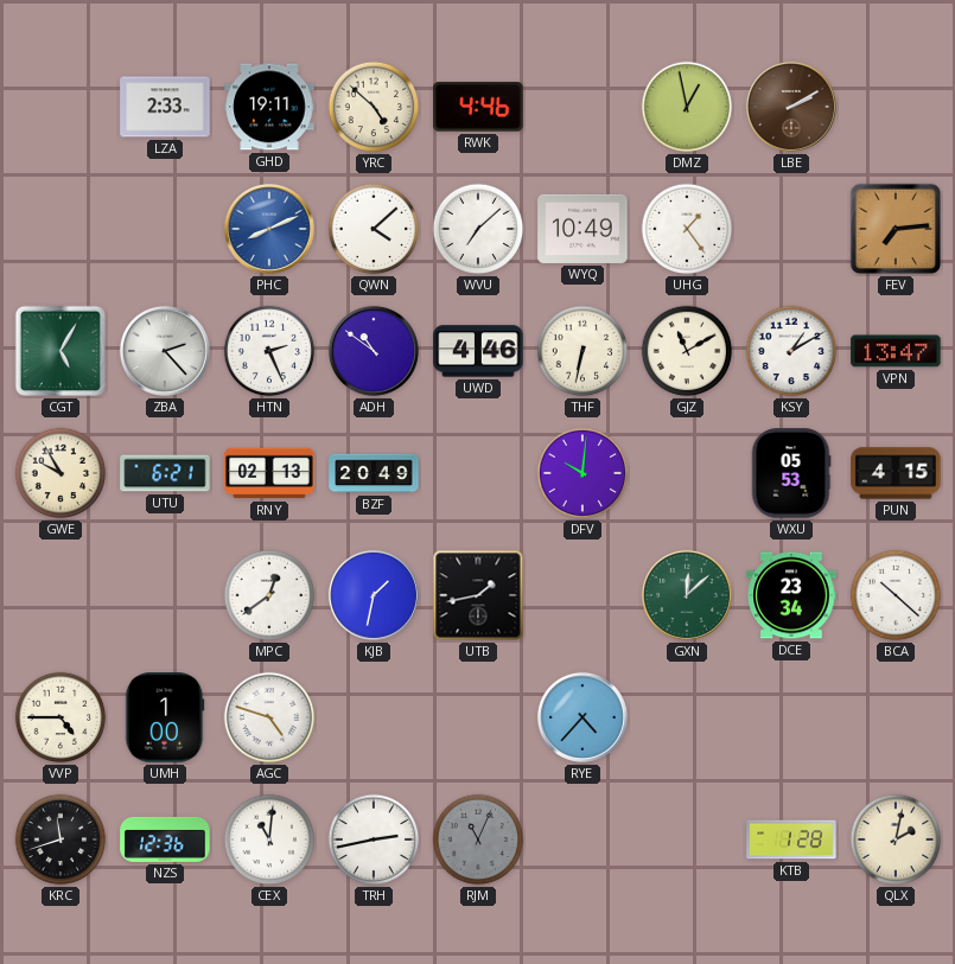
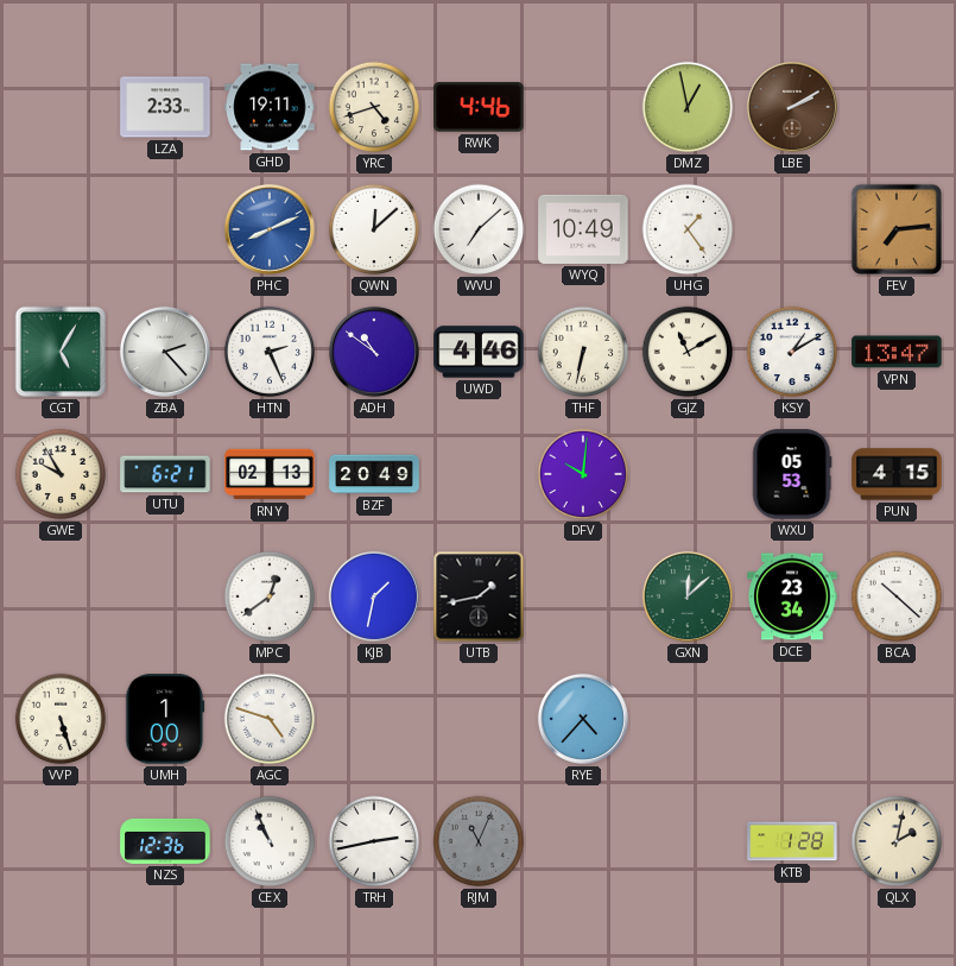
YRC: 4:52 -> 4:42 (374, 107)
QWN: 4:08 -> 12:08 (374, 229)
VVP: 4:45 -> 5:27 (61, 719)
KRC: 11:42 -> none (61, 839)
CEX: 11:01 -> 10:56 (270, 841)
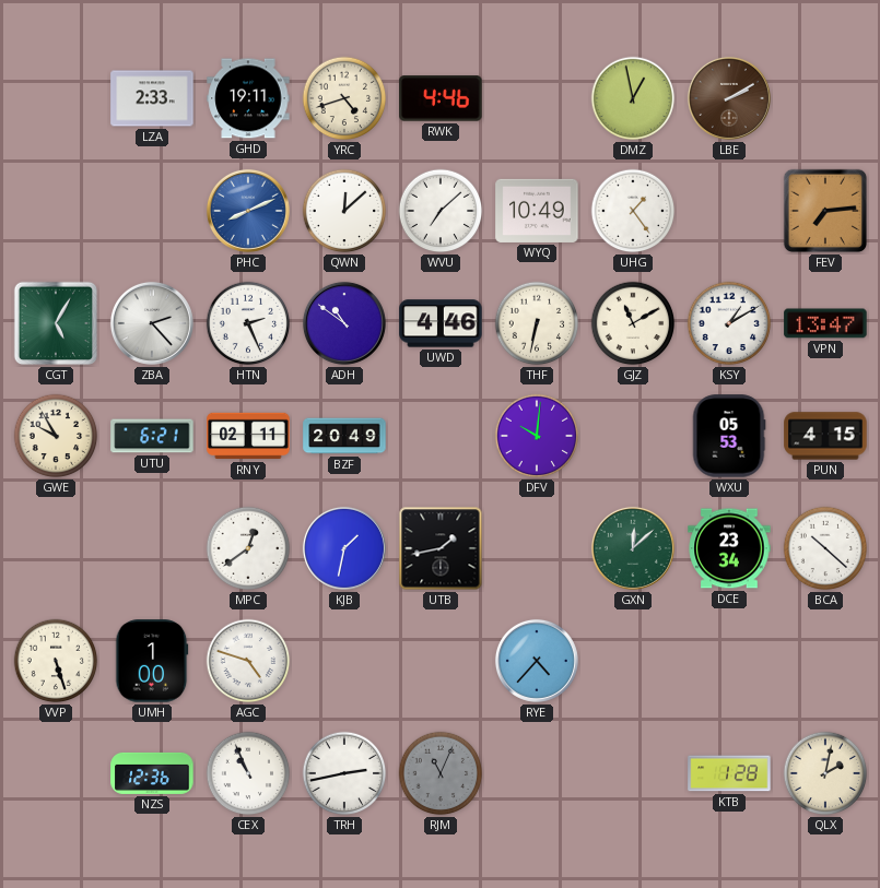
RNY: 02:13 -> 02:11 (248, 436)
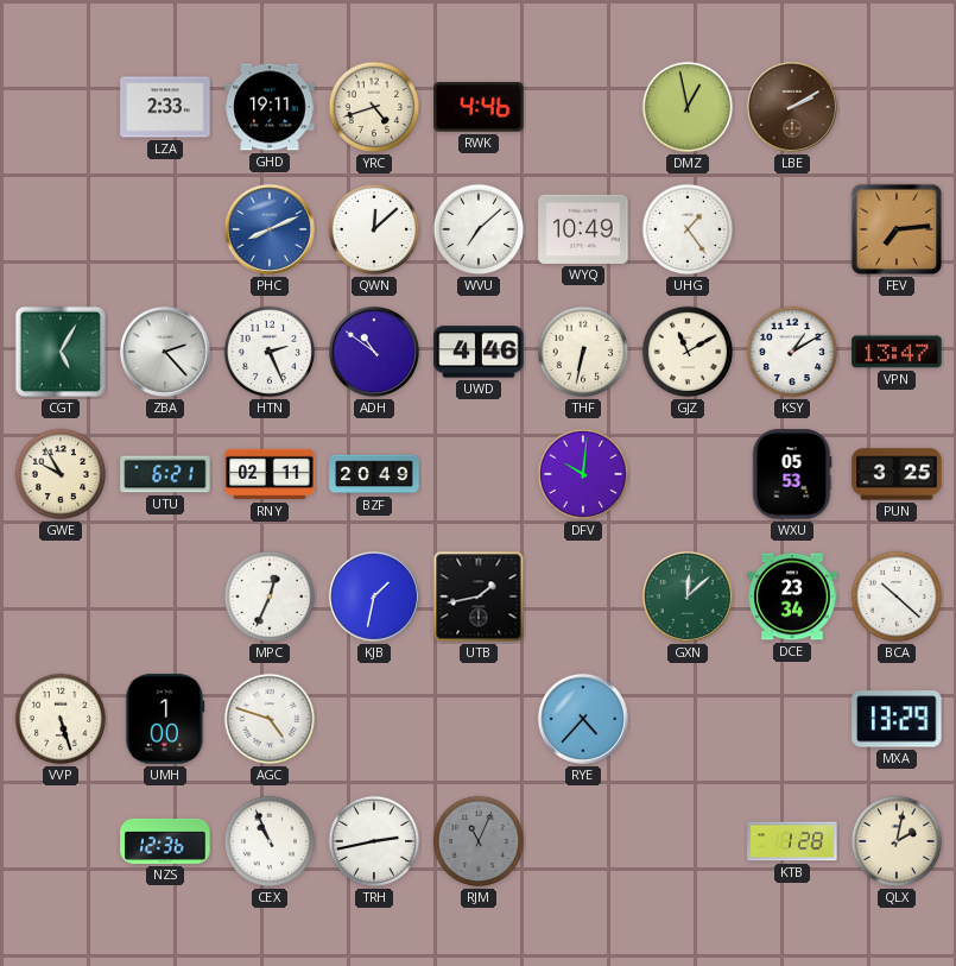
PUN: 4:15 -> 3:25 (897, 474)
MPC: 12:39 -> 12:34 (270, 596)
MXA: none -> 13:29 (897, 719)
